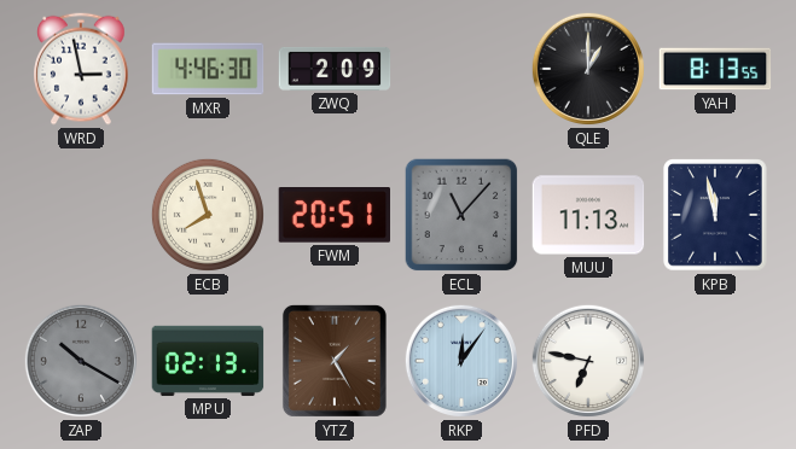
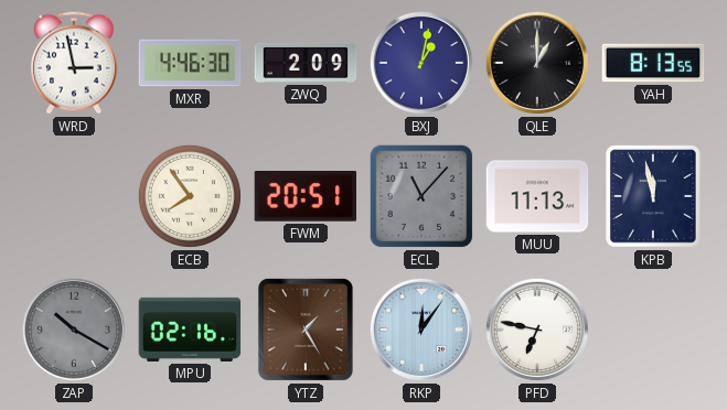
BXJ: none -> 1:02 (421, 63)
ECB: 7:57 -> 7:54 (190, 196)
MPU: 02:13 -> 02:16 (190, 330)
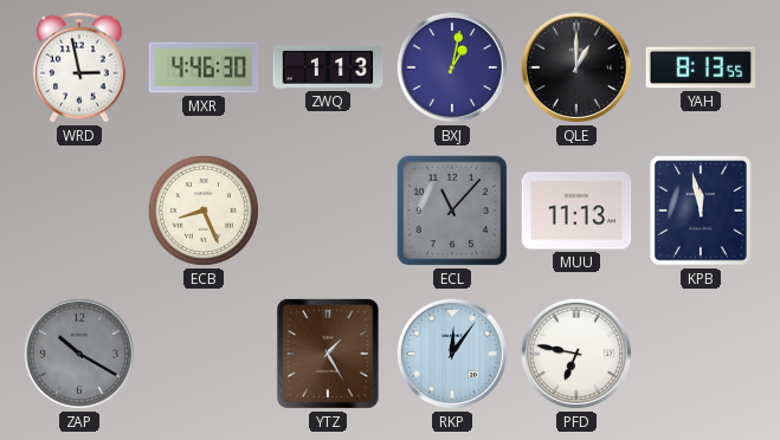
ZWQ: 2:09 -> 1:13 (328, 67)
ECB: 7:54 -> 8:26 (204, 211)
FWM: 20:51 -> none (304, 197)
MPU: 02:16 -> none (190, 330)
